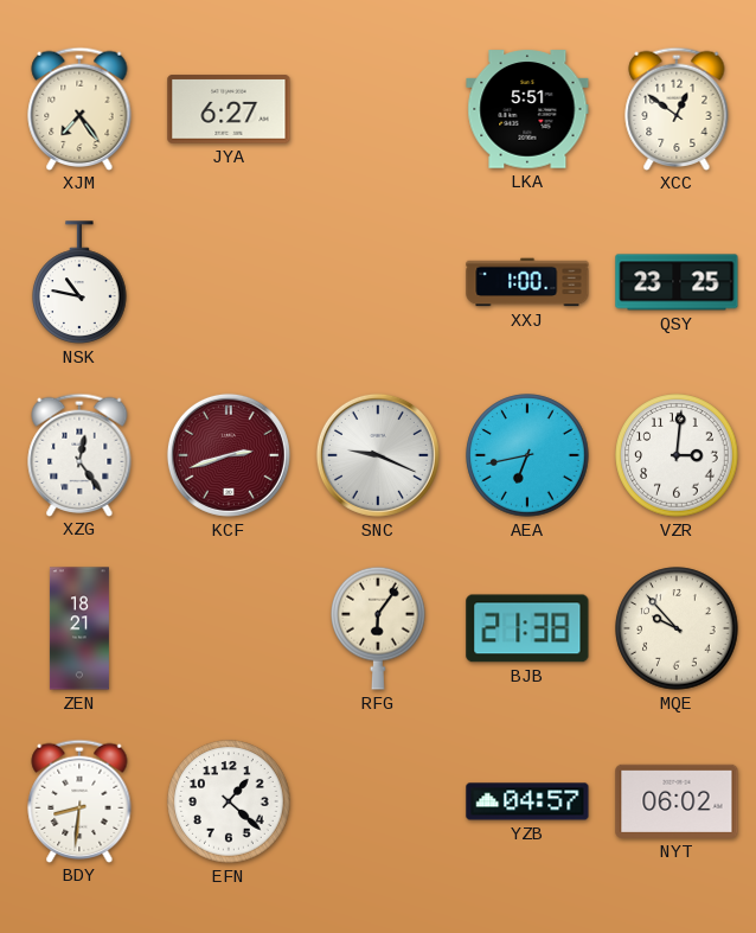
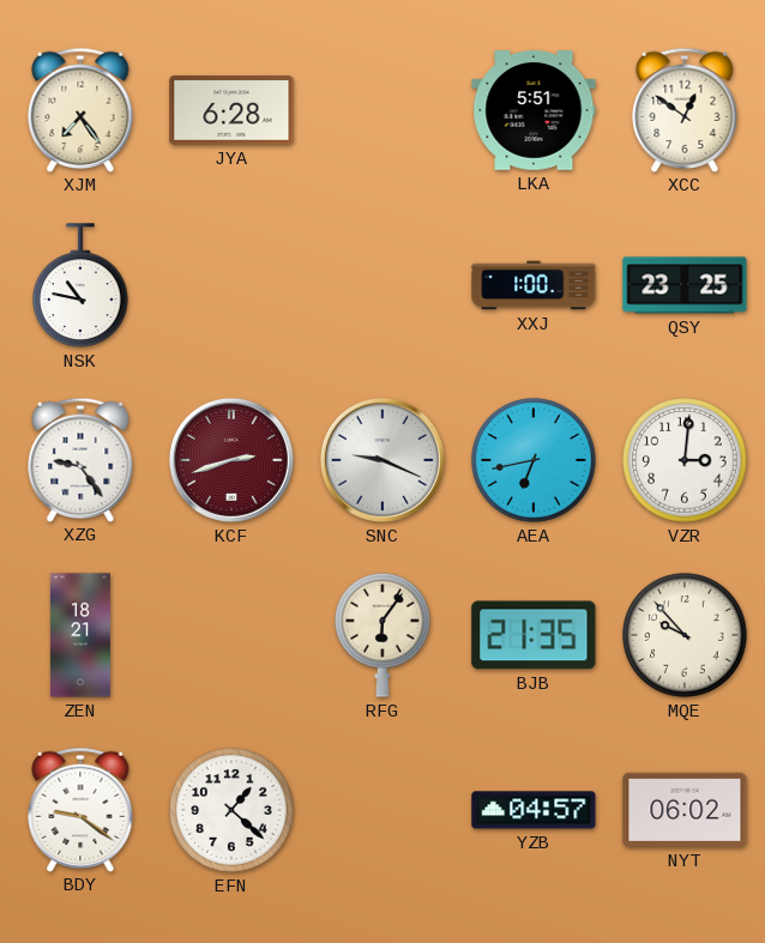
JYA: 6:27 -> 6:28 (231, 110)
XZG: 12:24 -> 9:24 (80, 459)
BJB: 21:38 -> 21:35 (534, 635)
BDY: 8:31 -> 9:21 (80, 809)
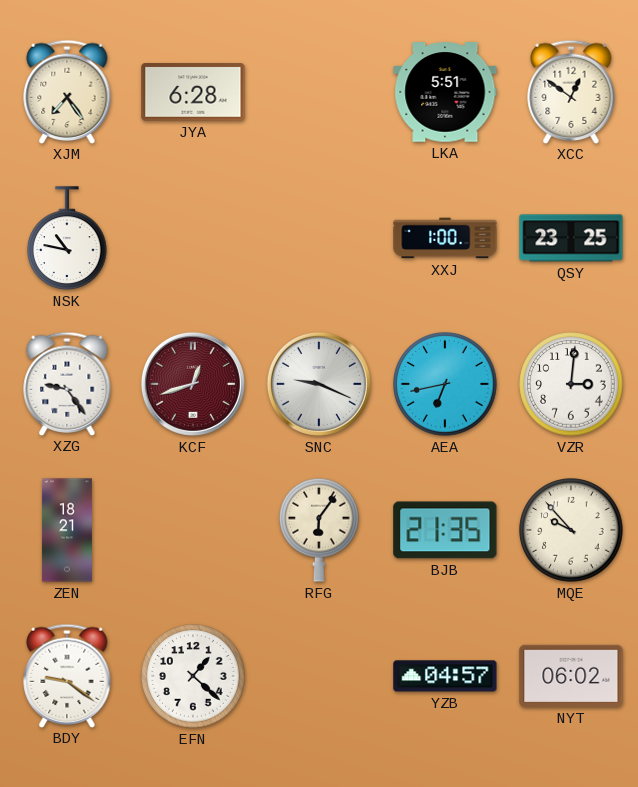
KCF: 2:42 -> 12:42 (193, 384)
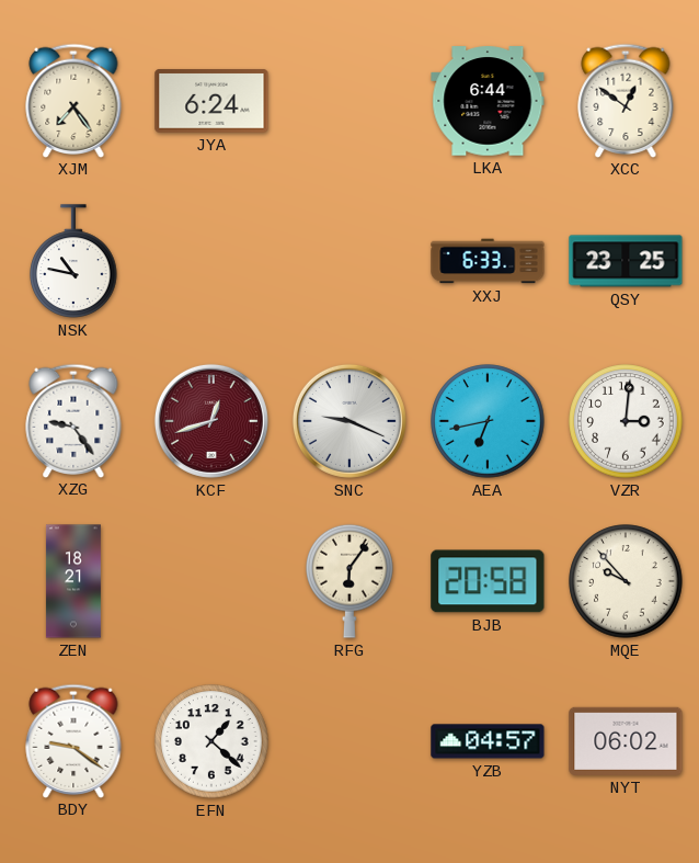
JYA: 6:28 -> 6:24 (211, 101)
LKA: 5:51 -> 6:44 (488, 101)
XXJ: 1:00 -> 6:33 (488, 261)
BJB: 21:35 -> 20:58 (488, 581)
